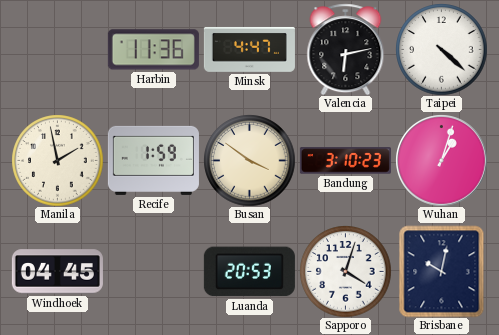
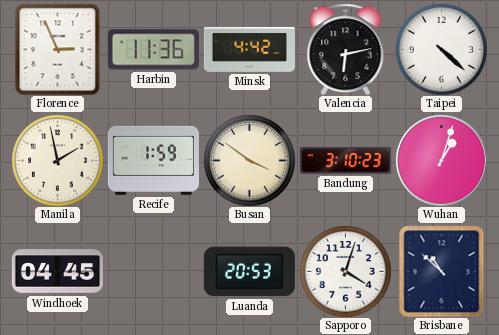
Florence: none -> 2:56 (58, 49)
Minsk: 4:47 -> 4:42 (249, 49)
Brisbane: 10:02 -> 10:52 (442, 271)
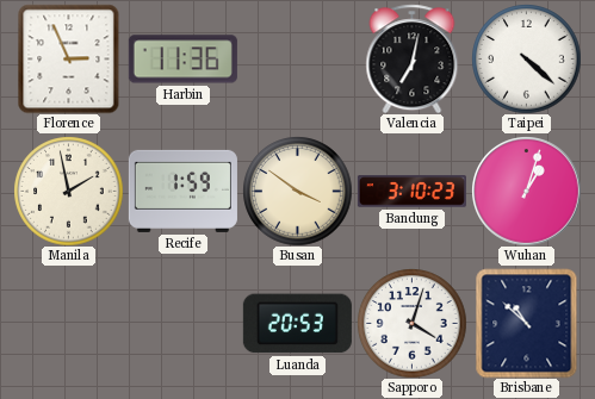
Minsk: 4:42 -> none (249, 49)
Valencia: 6:13 -> 7:02 (413, 58)
Windhoek: 04:45 -> none (57, 272)
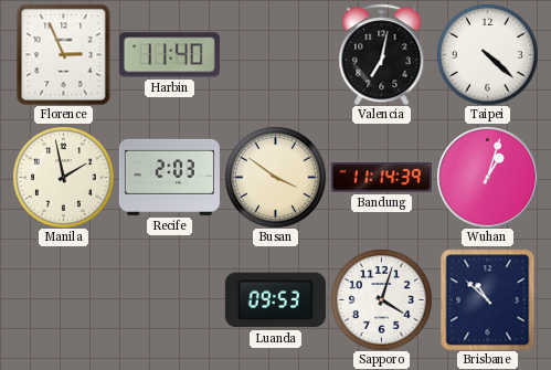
Harbin: 11:36 -> 11:40 (169, 55)
Recife: 1:59 -> 2:03 (169, 177)
Bandung: 3:10 -> 11:14 (381, 178)
Luanda: 20:53 -> 09:53 (275, 300)
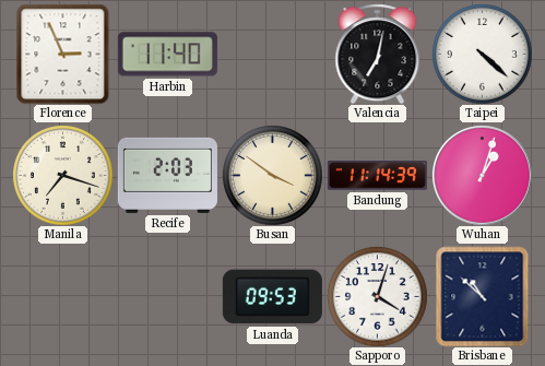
Manila: 1:58 -> 7:18 (62, 175)
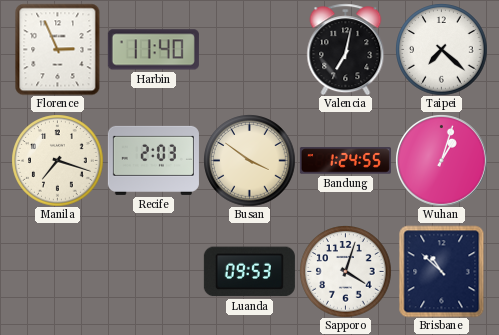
Taipei: 4:22 -> 7:22 (441, 49)
Bandung: 11:14 -> 1:24 (345, 161)
